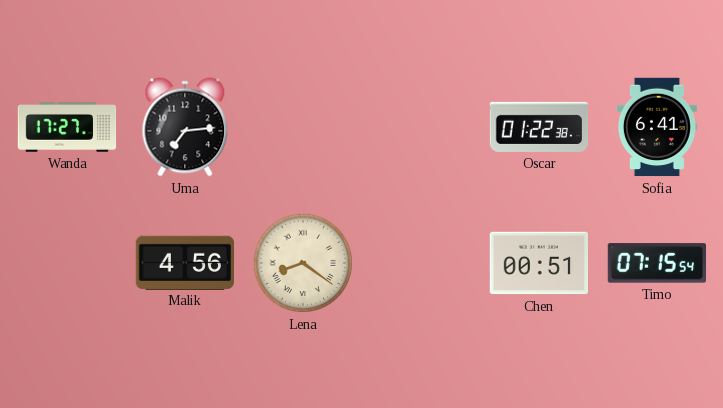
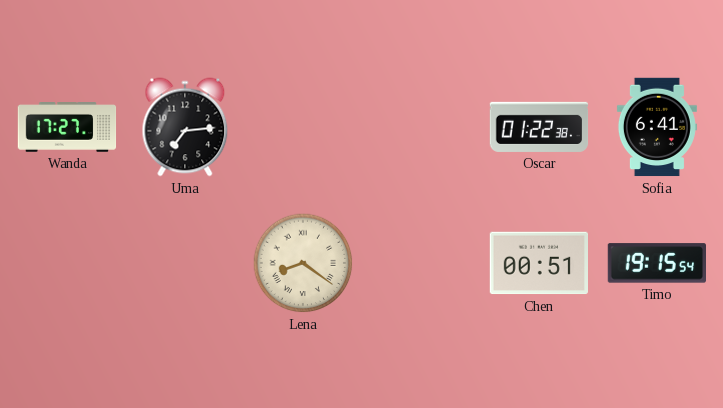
Malik: 4:56 -> none (184, 262)
Timo: 07:15 -> 19:15 (656, 263)
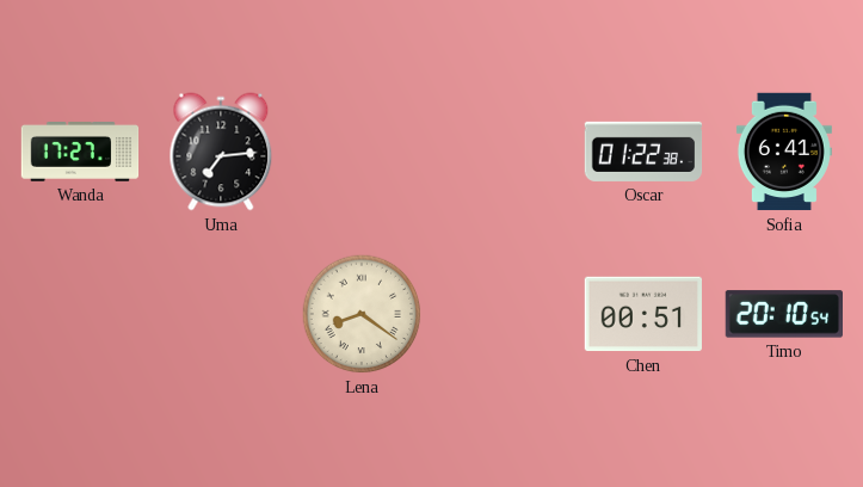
Timo: 19:15 -> 20:10 (783, 314)
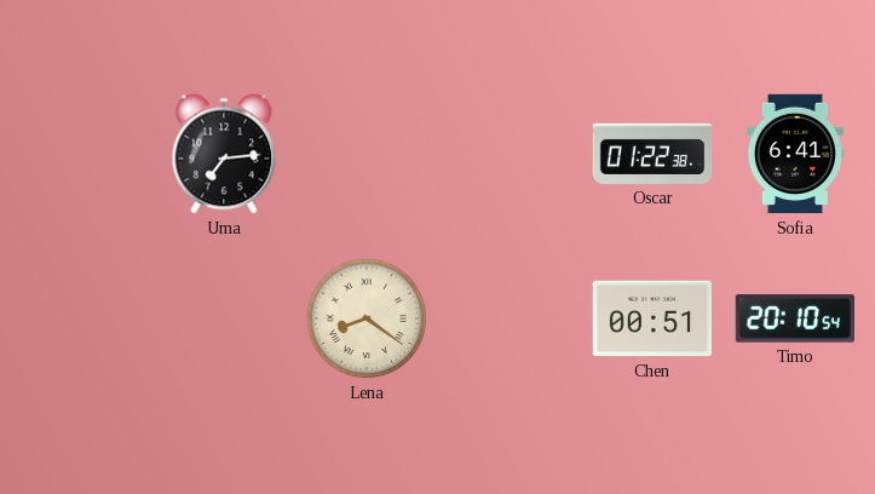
Wanda: 17:27 -> none (80, 153)
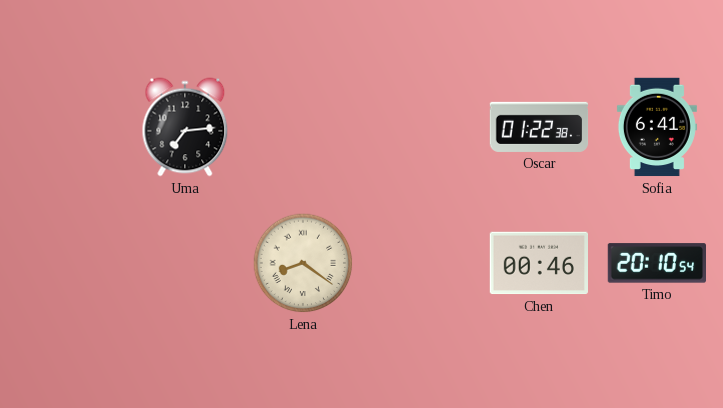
Chen: 00:51 -> 00:46 (538, 263)
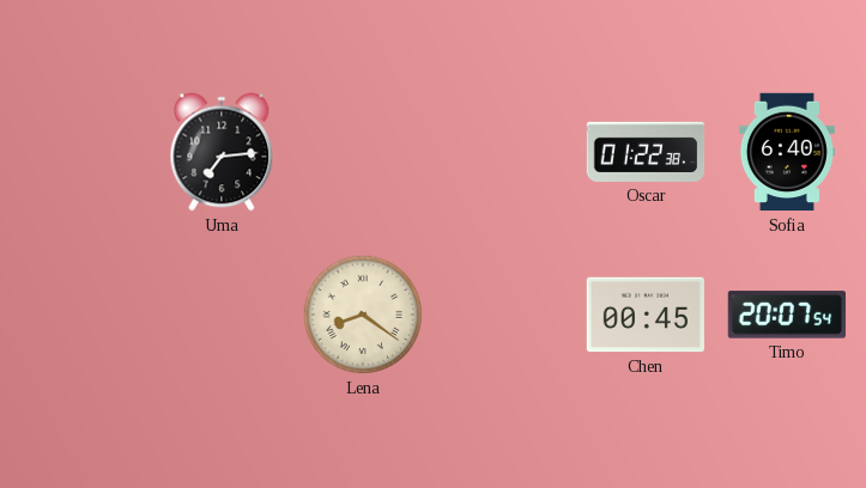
Sofia: 6:41 -> 6:40 (787, 152)
Chen: 00:46 -> 00:45 (644, 315)
Timo: 20:10 -> 20:07 (786, 315)
